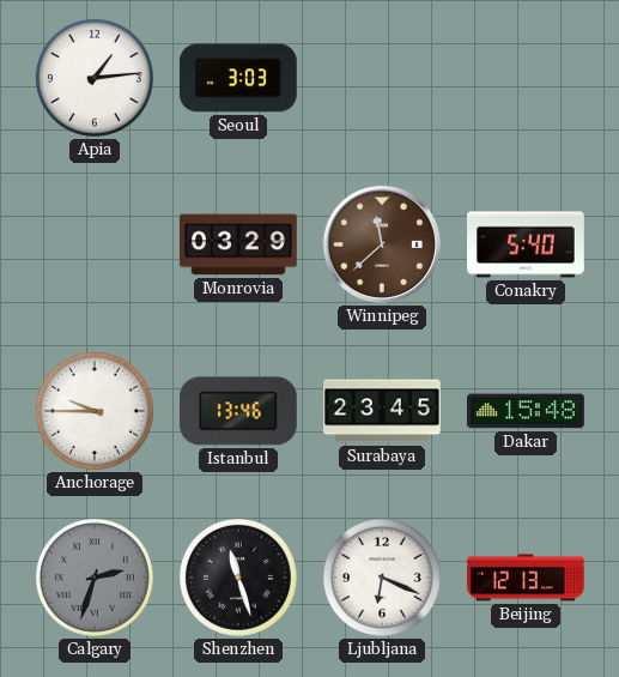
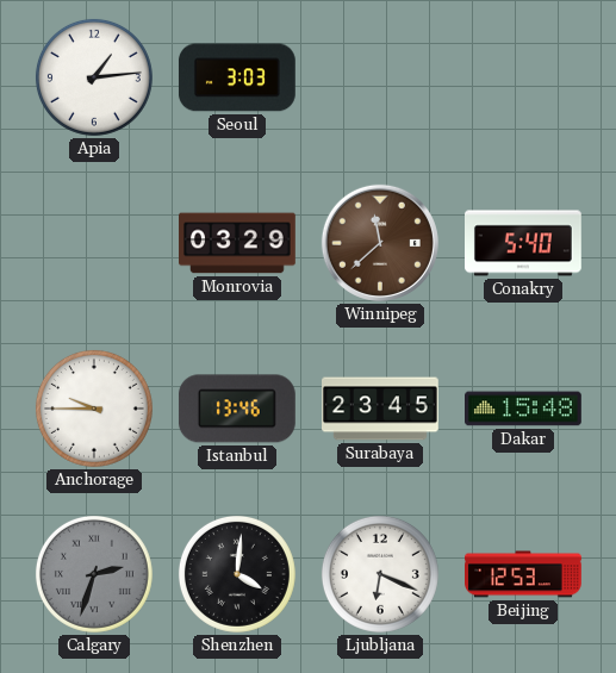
Shenzhen: 11:27 -> 4:01 (237, 574)
Beijing: 12:13 -> 12:53 (524, 574)
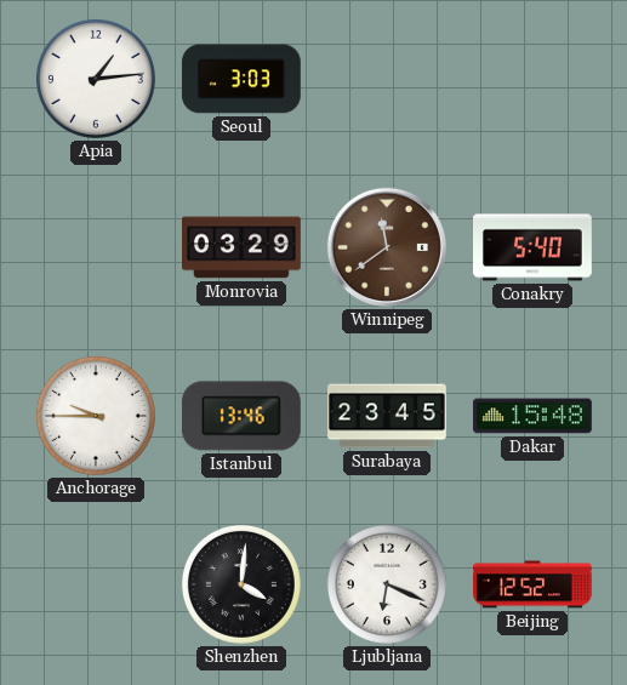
Winnipeg: 11:38 -> 11:39 (387, 247)
Calgary: 2:33 -> none (94, 574)
Beijing: 12:53 -> 12:52 (534, 584)
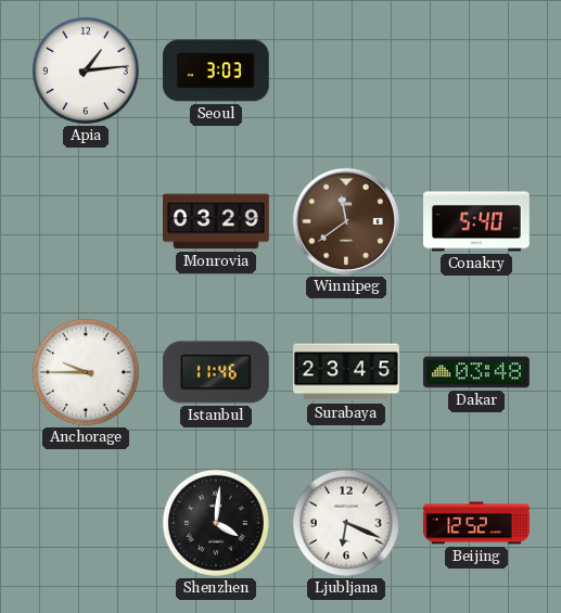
Istanbul: 13:46 -> 11:46 (216, 372)
Dakar: 15:48 -> 03:48 (477, 372)
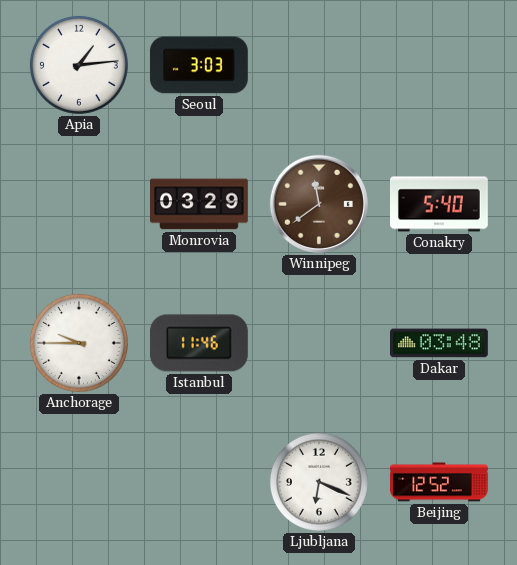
Surabaya: 23:45 -> none (347, 372)
Shenzhen: 4:01 -> none (216, 523)
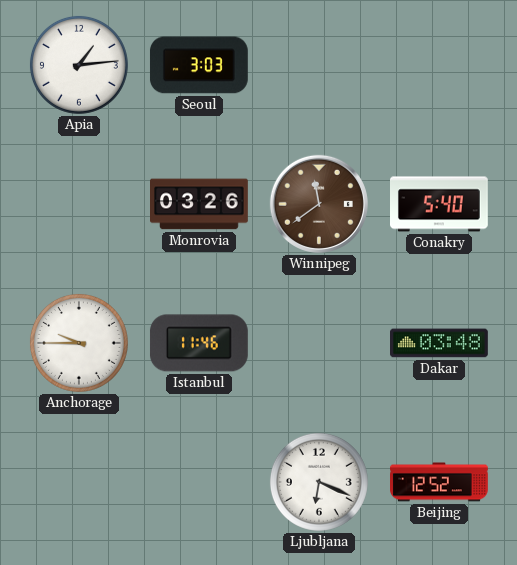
Monrovia: 03:29 -> 03:26 (200, 204)
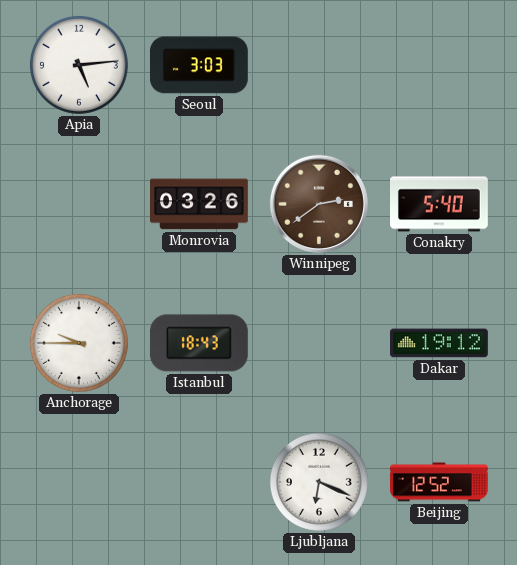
Apia: 1:14 -> 5:14 (79, 65)
Winnipeg: 11:39 -> 2:39 (319, 204)
Istanbul: 11:46 -> 18:43 (199, 343)
Dakar: 03:48 -> 19:12 (440, 343)
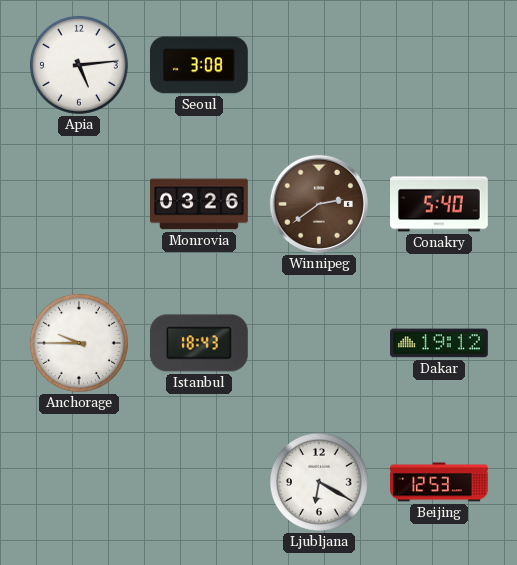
Seoul: 3:03 -> 3:08 (199, 65)
Ljubljana: 6:19 -> 6:20 (319, 482)
Beijing: 12:52 -> 12:53 (440, 482)
